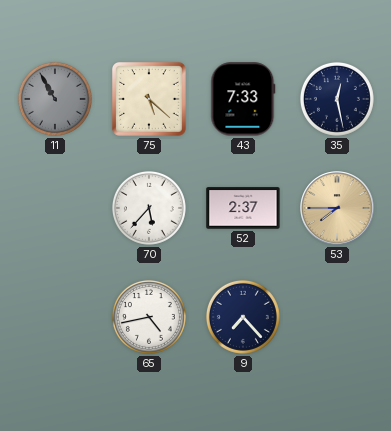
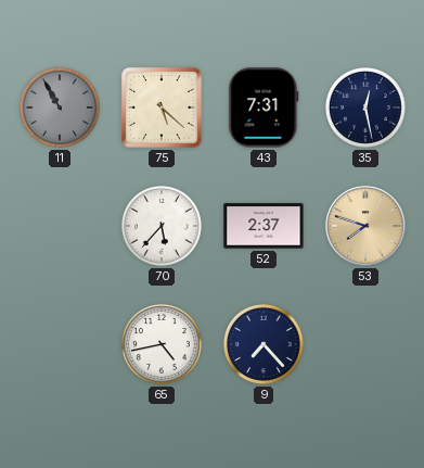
43: 7:33 -> 7:31 (264, 107)
53: 7:45 -> 7:48 (365, 226)
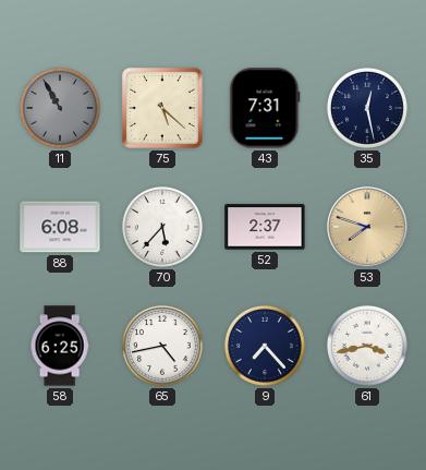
88: none -> 6:08 (60, 227)
58: none -> 6:25 (60, 346)
61: none -> 3:43 (367, 346)
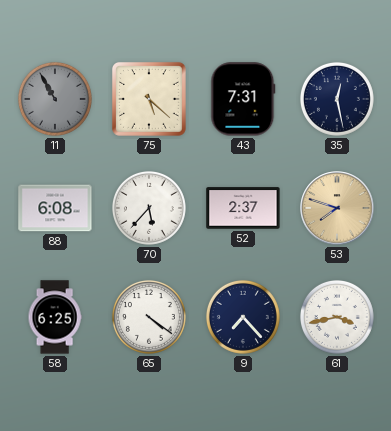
65: 4:43 -> 4:21 (149, 317)
